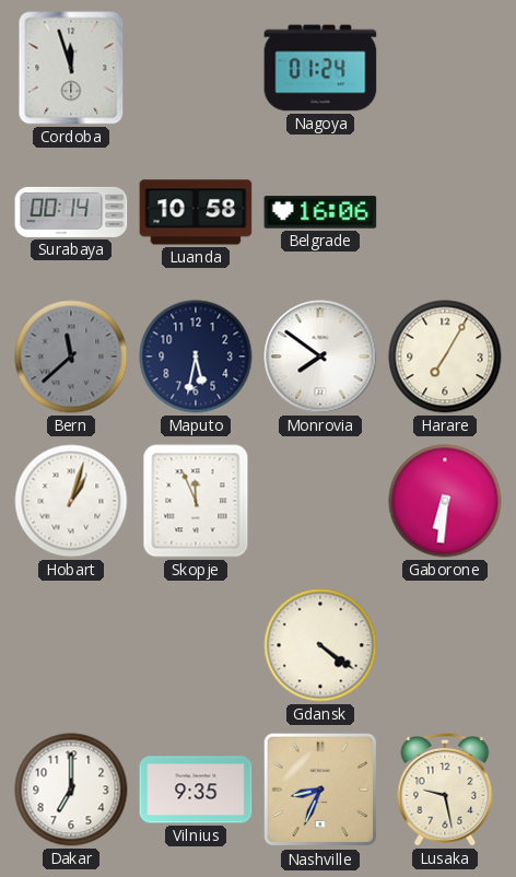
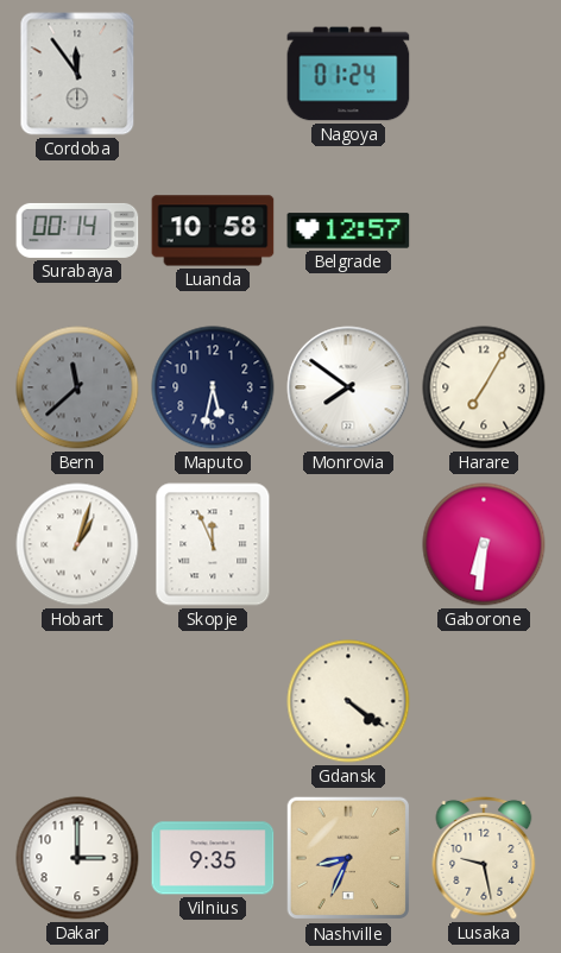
Cordoba: 11:57 -> 11:54 (77, 74)
Belgrade: 16:06 -> 12:57 (348, 231)
Dakar: 7:00 -> 3:00 (77, 858)
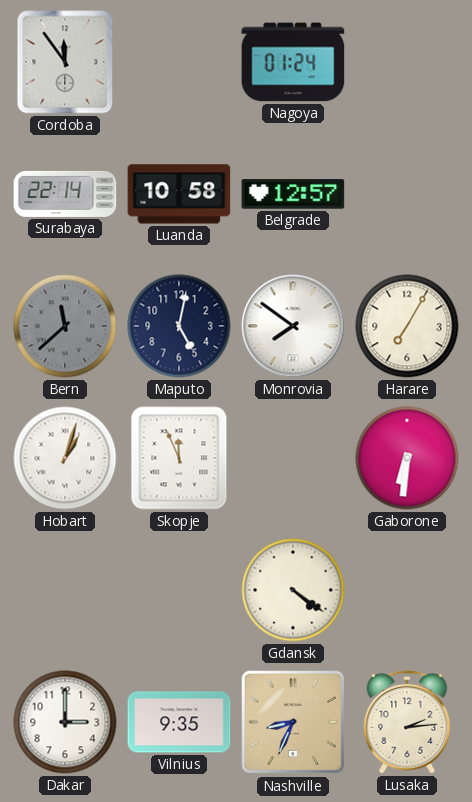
Surabaya: 00:14 -> 22:14 (65, 194)
Maputo: 5:32 -> 5:02 (179, 326)
Lusaka: 9:28 -> 2:14 (407, 722)
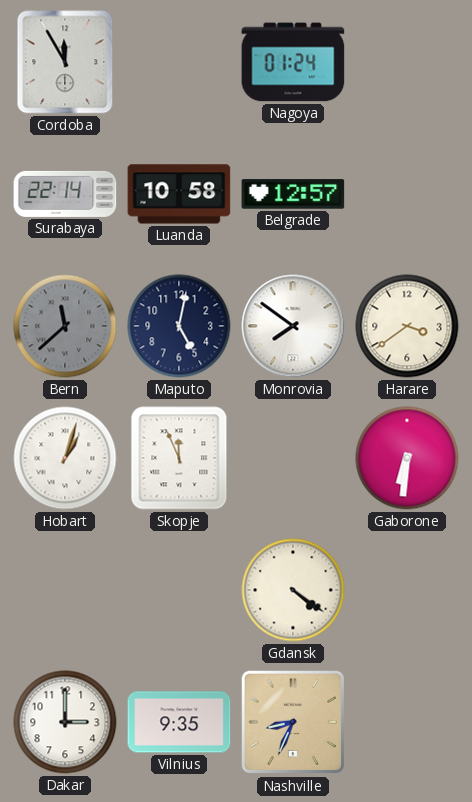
Cordoba: 11:54 -> 11:55 (65, 62)
Harare: 7:05 -> 3:39 (407, 326)
Lusaka: 2:14 -> none (407, 722)
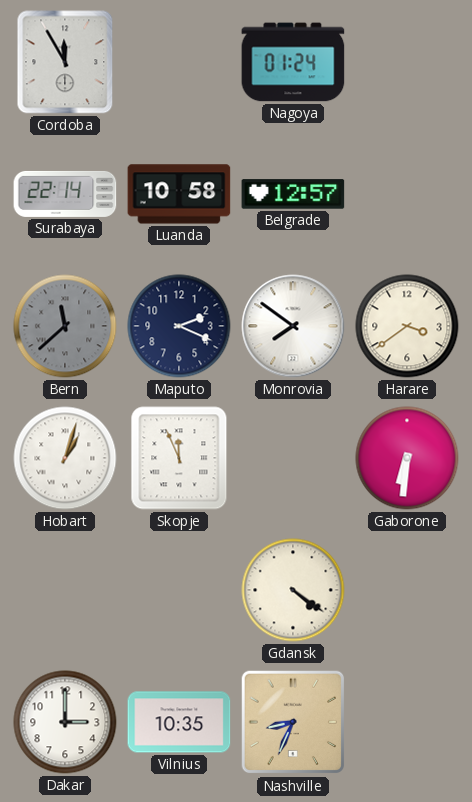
Maputo: 5:02 -> 2:19 (179, 326)
Vilnius: 9:35 -> 10:35 (179, 722)
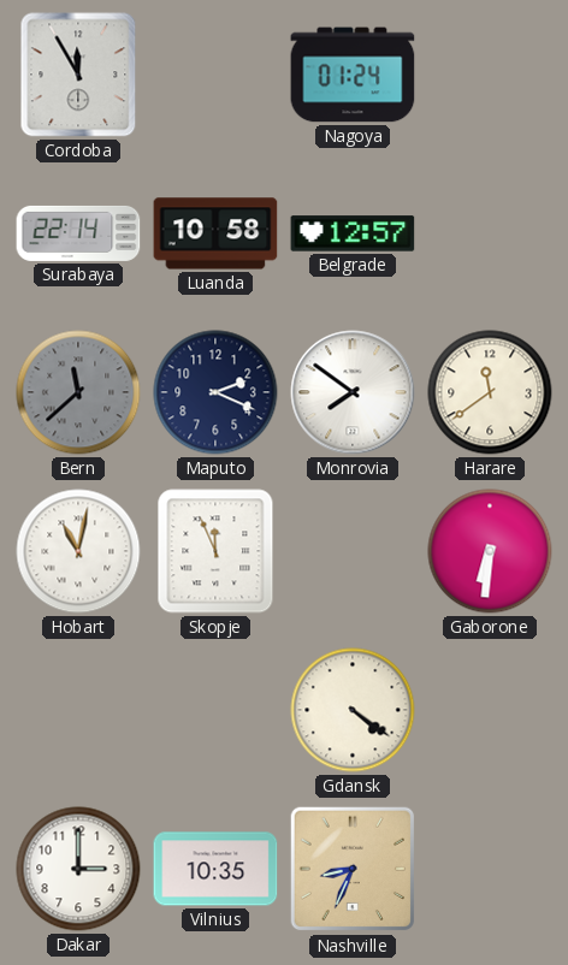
Harare: 3:39 -> 11:39 (490, 392)
Hobart: 1:03 -> 11:02 (78, 551)
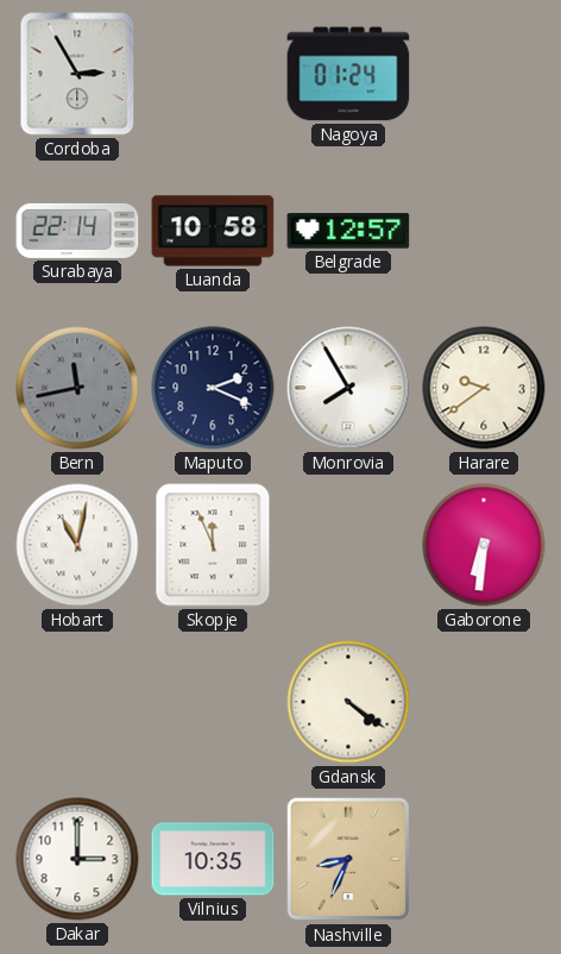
Cordoba: 11:55 -> 2:55 (77, 74)
Bern: 11:38 -> 11:43 (77, 388)
Monrovia: 7:51 -> 7:55 (348, 388)
Harare: 11:39 -> 9:39 (484, 388)
